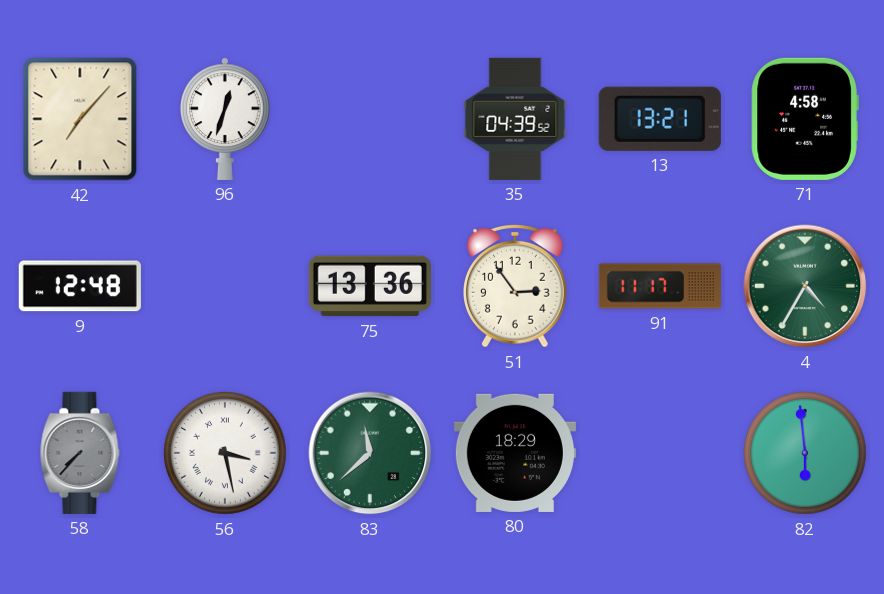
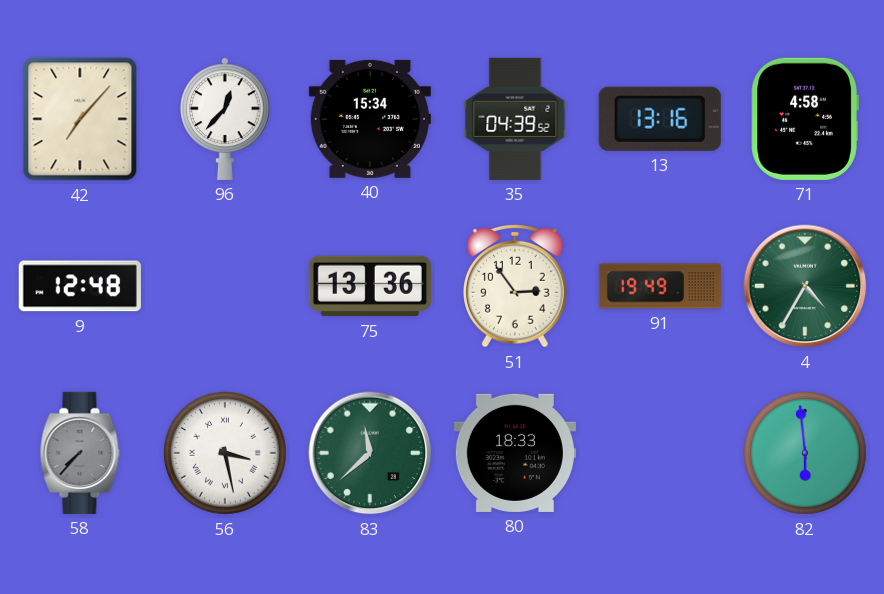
96: 12:33 -> 12:37 (225, 119)
40: none -> 15:34 (370, 119)
13: 13:21 -> 13:16 (660, 119)
91: 11:17 -> 19:49 (660, 286)
80: 18:29 -> 18:33 (515, 453)
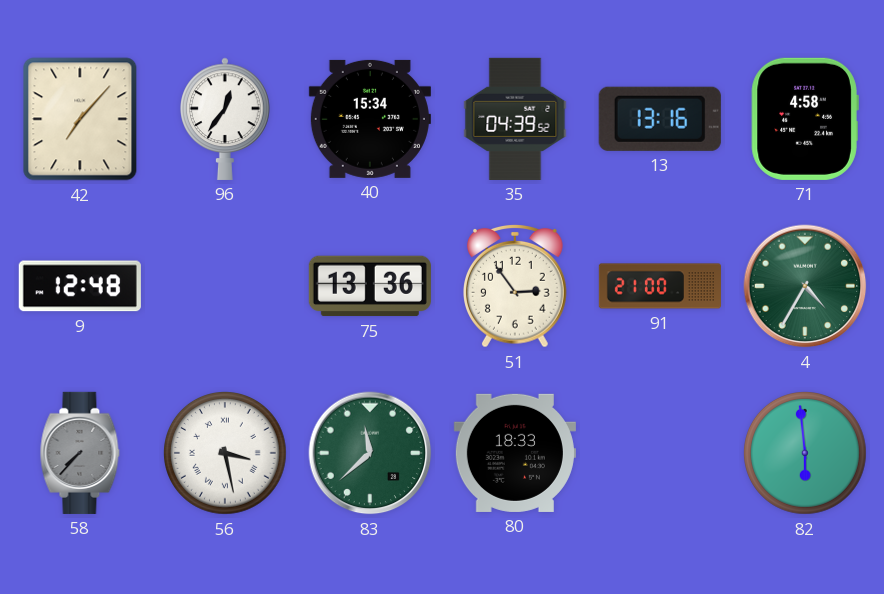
96: 12:37 -> 12:36 (225, 119)
91: 19:49 -> 21:00 (660, 286)
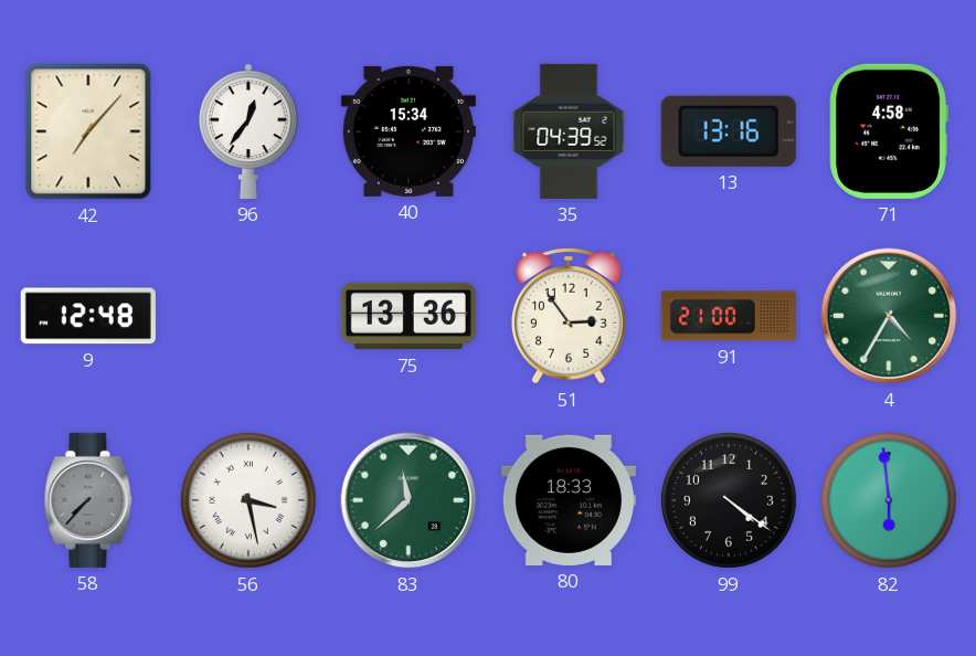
99: none -> 4:21 (730, 501)
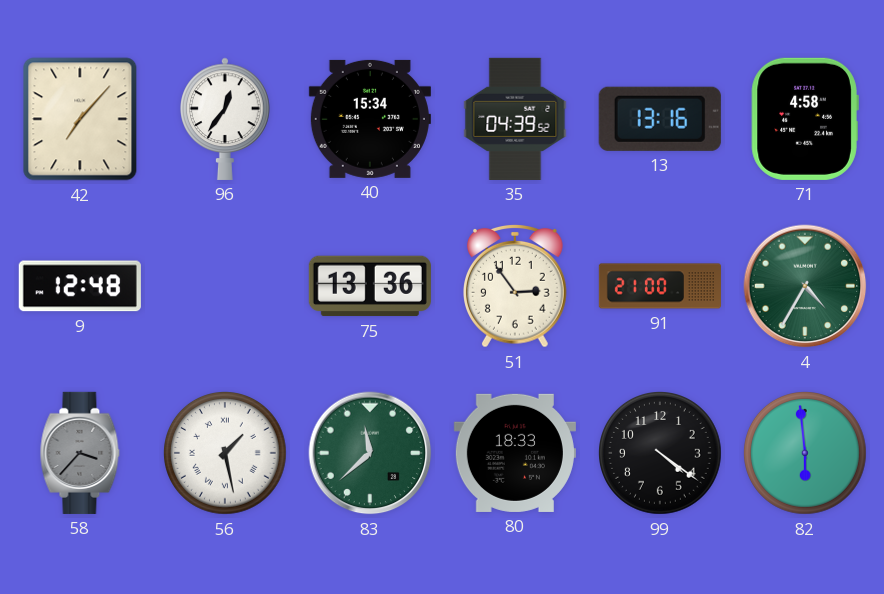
58: 7:37 -> 3:37 (80, 453)
56: 3:28 -> 1:28 (226, 454)
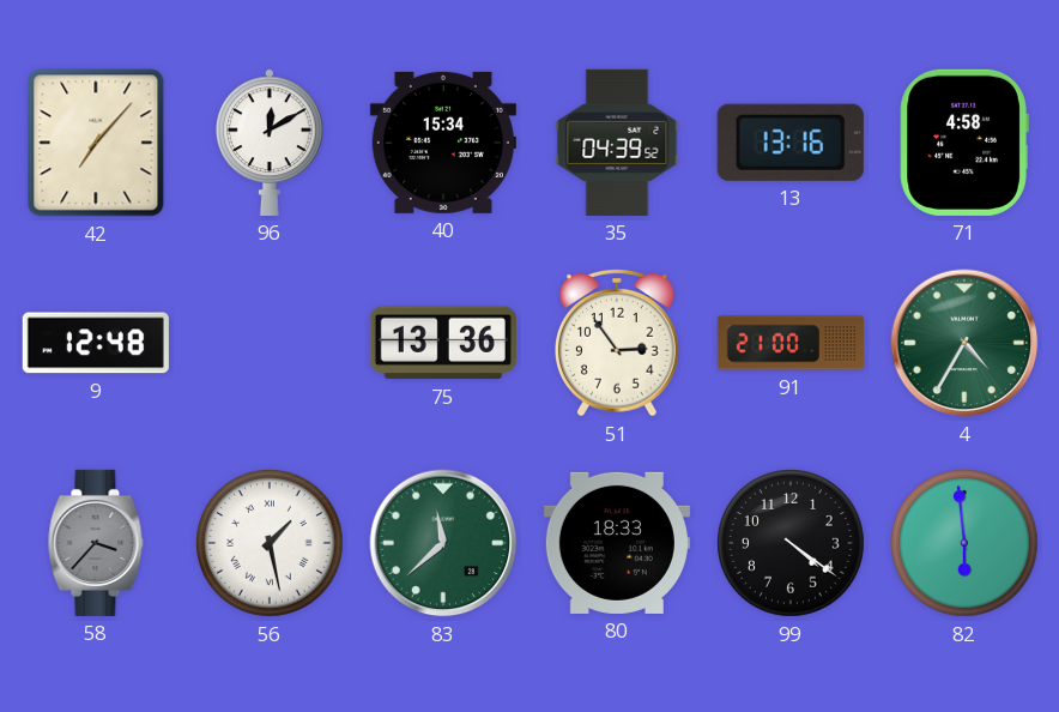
96: 12:36 -> 12:10 (270, 143)
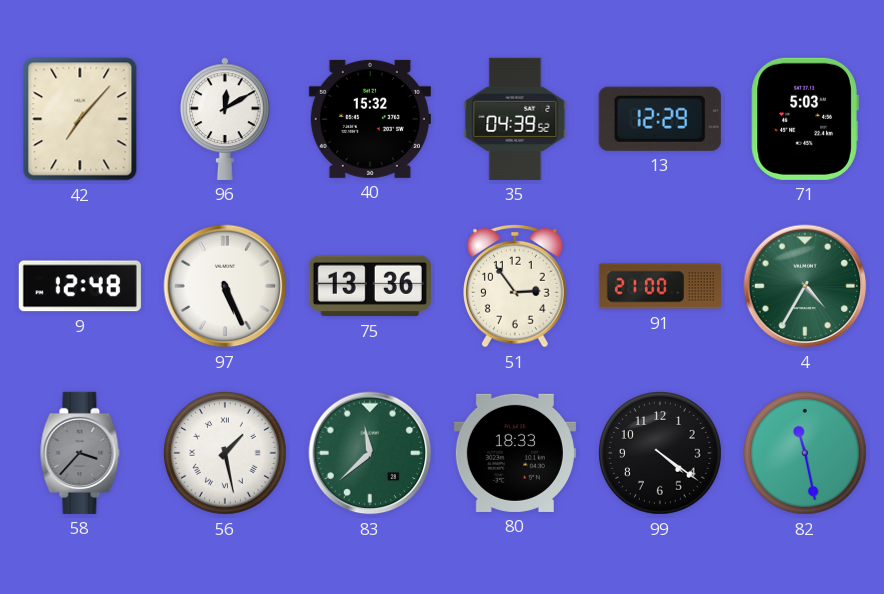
40: 15:34 -> 15:32 (370, 119)
13: 13:16 -> 12:29 (660, 119)
71: 4:58 -> 5:03 (805, 119)
97: none -> 5:26 (225, 286)
82: 5:59 -> 11:28 (806, 454)
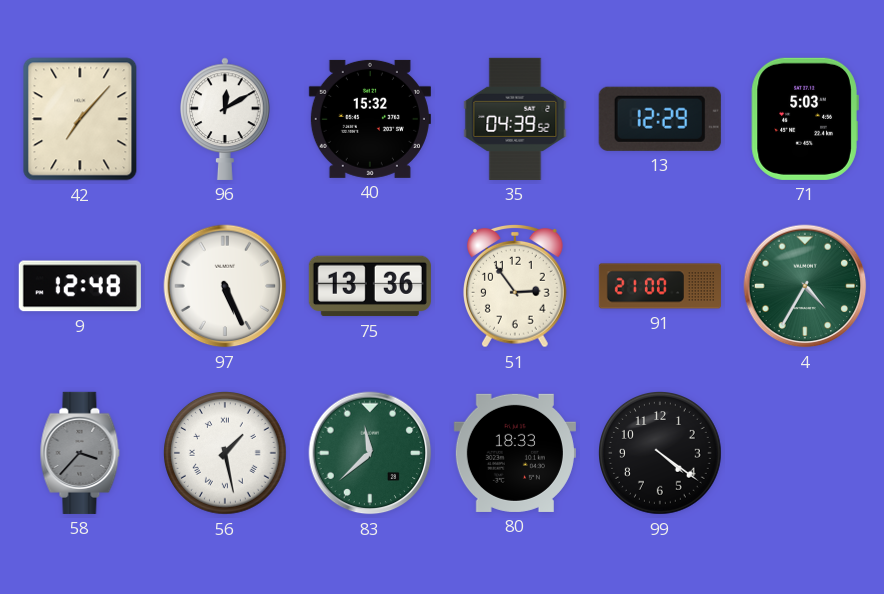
82: 11:28 -> none (806, 454)
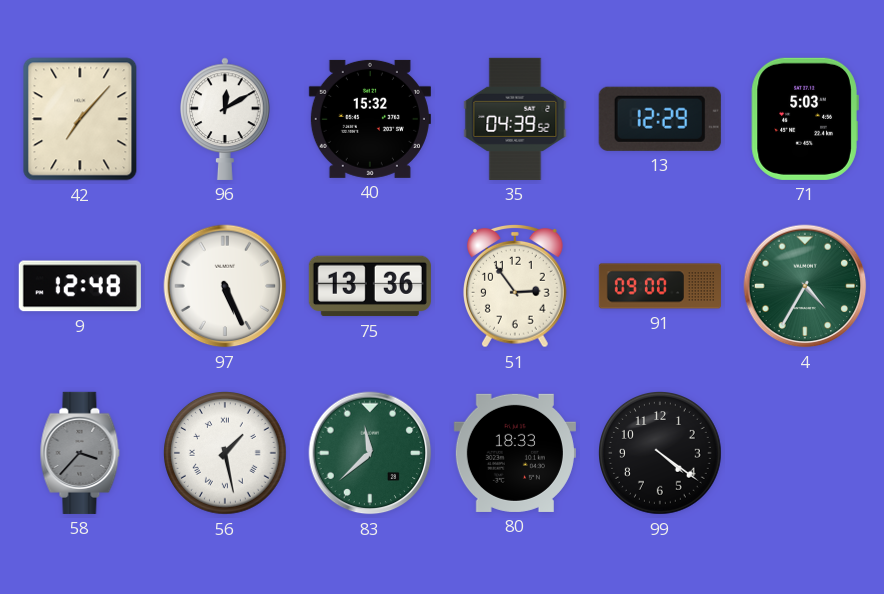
91: 21:00 -> 09:00 (660, 286)
